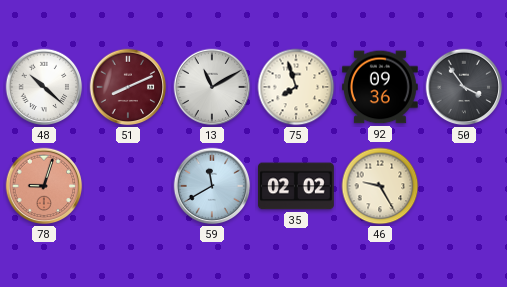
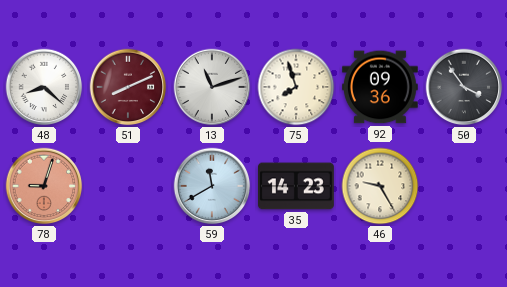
48: 10:22 -> 8:22 (44, 87)
13: 11:10 -> 11:12 (212, 87)
35: 02:02 -> 14:23 (297, 186)
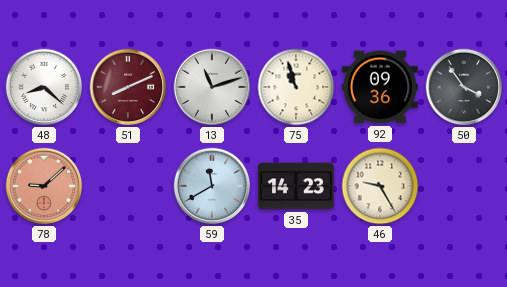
75: 7:57 -> 10:57 (296, 87)
78: 9:03 -> 9:08 (44, 186)
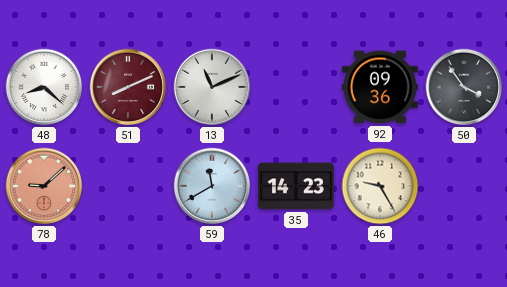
13: 11:12 -> 11:11 (212, 87)
75: 10:57 -> none (296, 87)
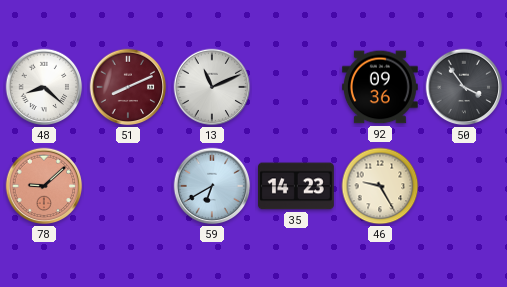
59: 11:40 -> 6:40 (212, 186)
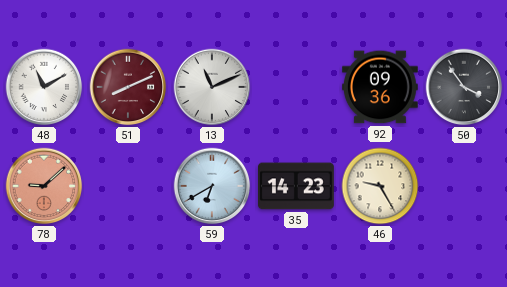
48: 8:22 -> 11:10 (44, 87)
